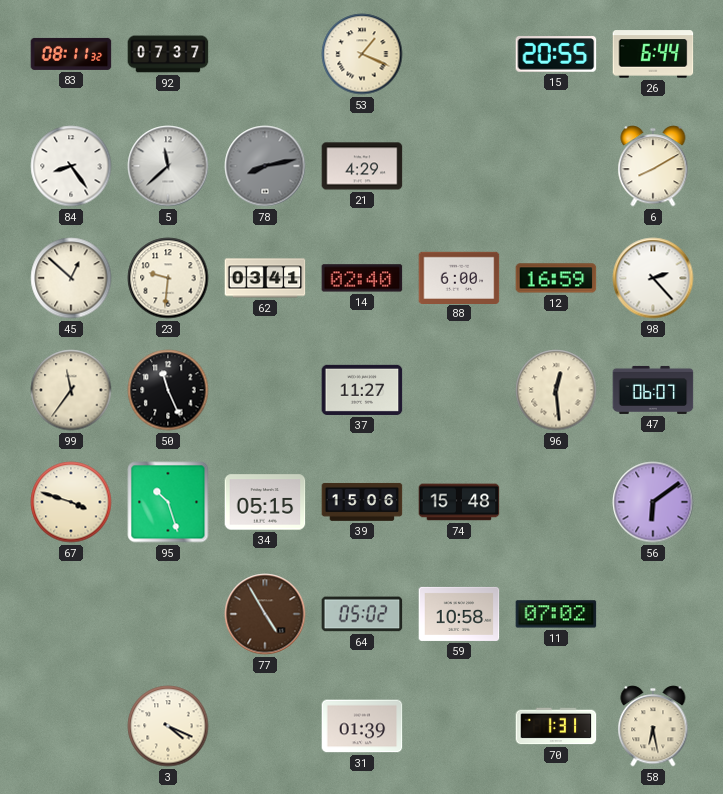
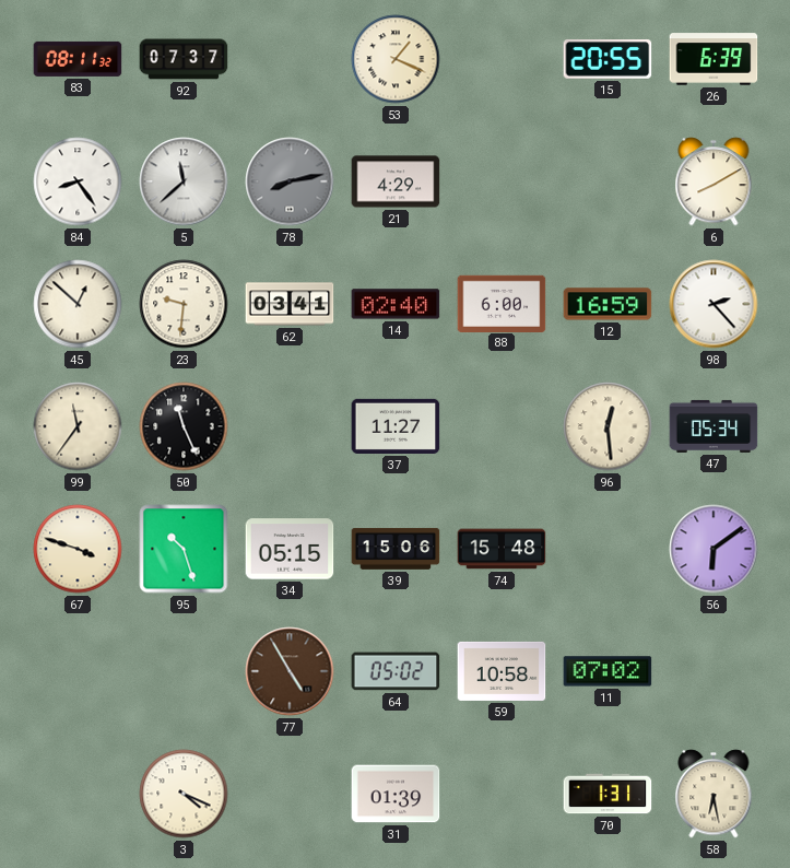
26: 6:44 -> 6:39 (714, 59)
47: 06:07 -> 05:34 (714, 426)
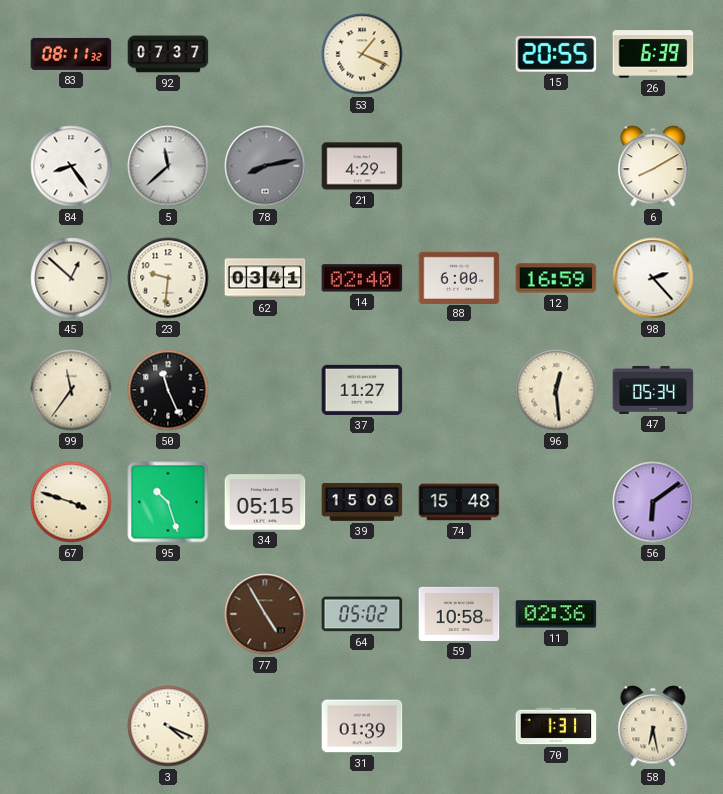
11: 07:02 -> 02:36 (556, 614)
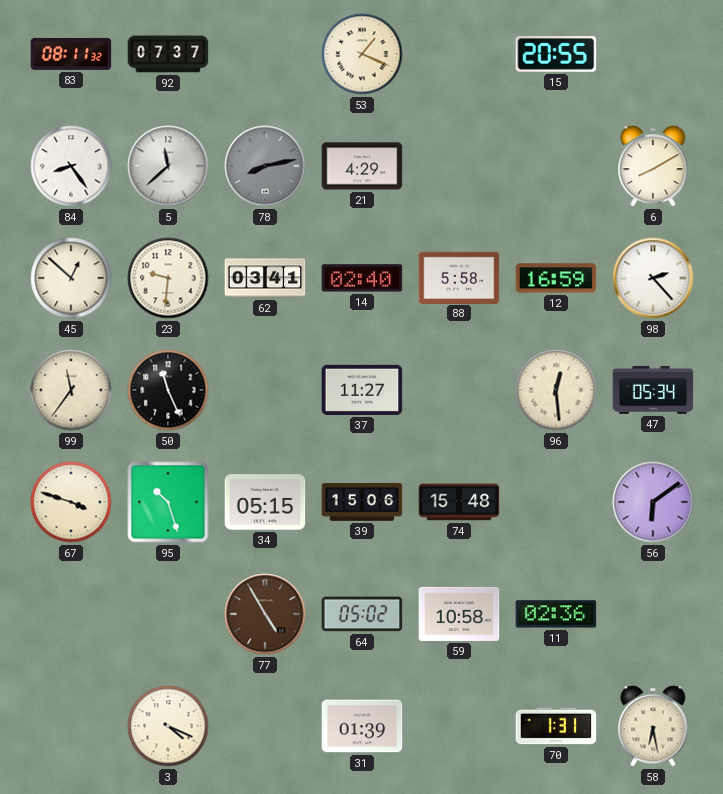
26: 6:39 -> none (653, 54)
88: 6:00 -> 5:58 (459, 277)
